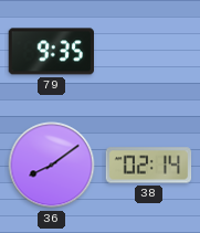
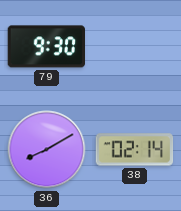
79: 9:35 -> 9:30 (46, 47)
36: 8:09 -> 8:10 (47, 150)
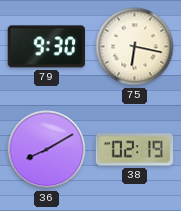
75: none -> 6:17 (135, 47)
38: 02:14 -> 02:19 (135, 150)
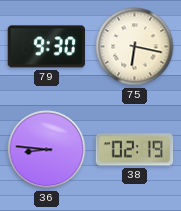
36: 8:10 -> 8:46 (47, 150)
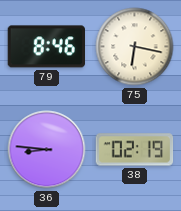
79: 9:30 -> 8:46 (46, 47)
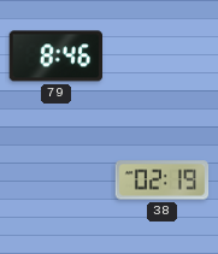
75: 6:17 -> none (135, 47)
36: 8:46 -> none (47, 150)
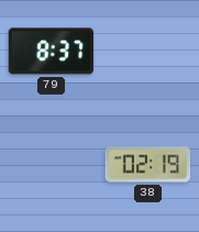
79: 8:46 -> 8:37 (51, 52)
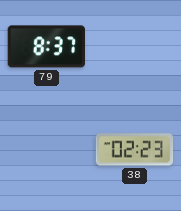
38: 02:19 -> 02:23 (135, 150)
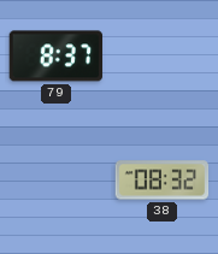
38: 02:23 -> 08:32 (163, 181)
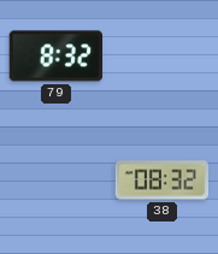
79: 8:37 -> 8:32 (55, 57)
